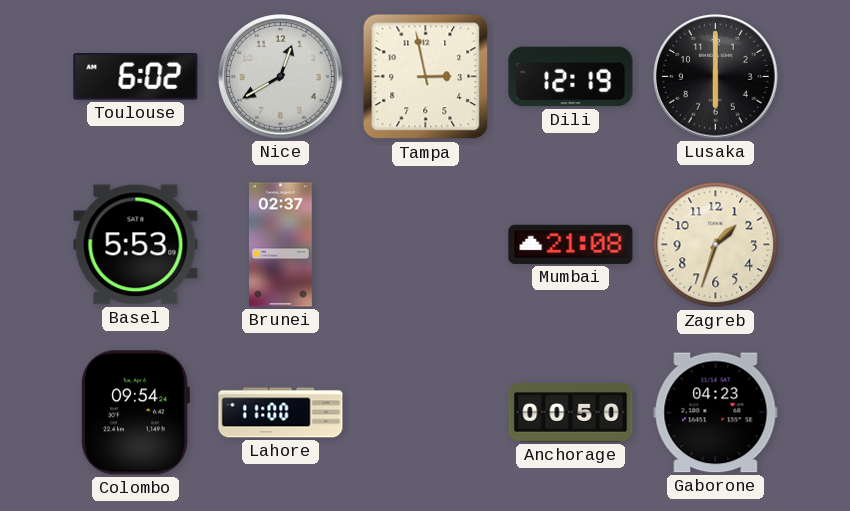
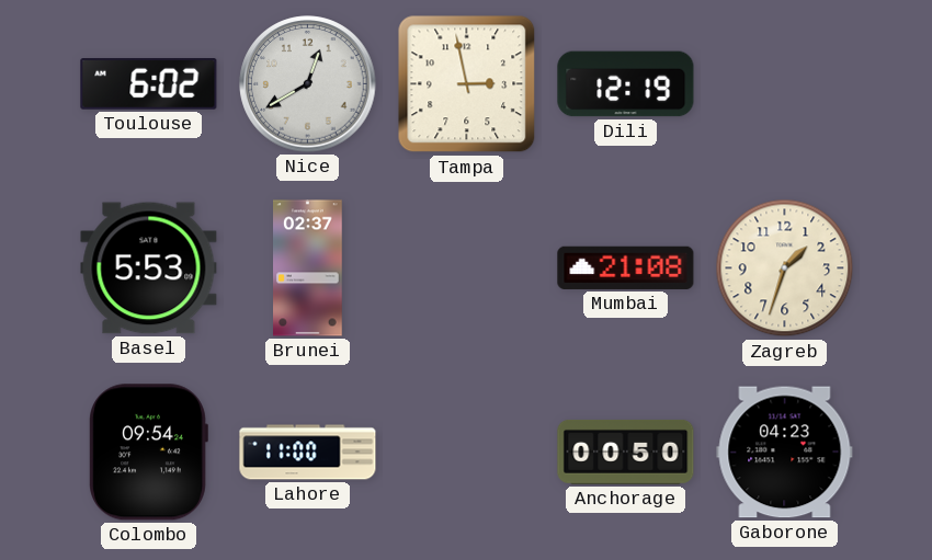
Lusaka: 6:00 -> none (716, 77)
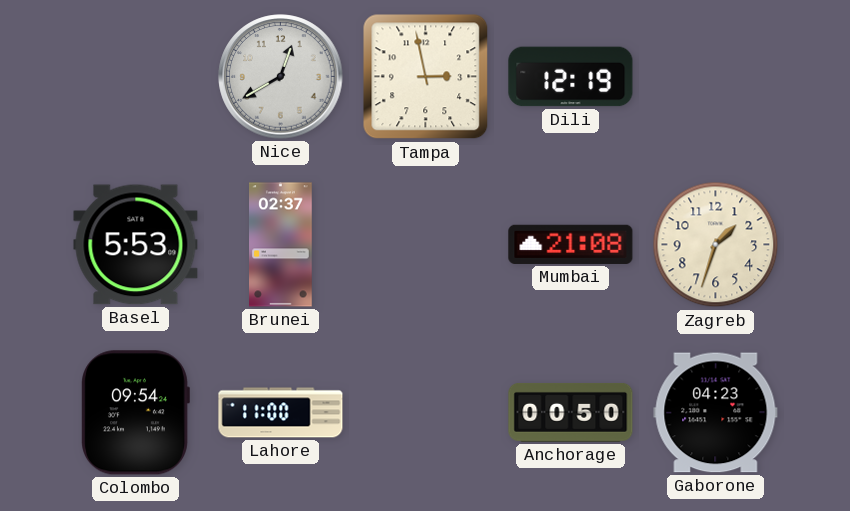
Toulouse: 6:02 -> none (149, 84)
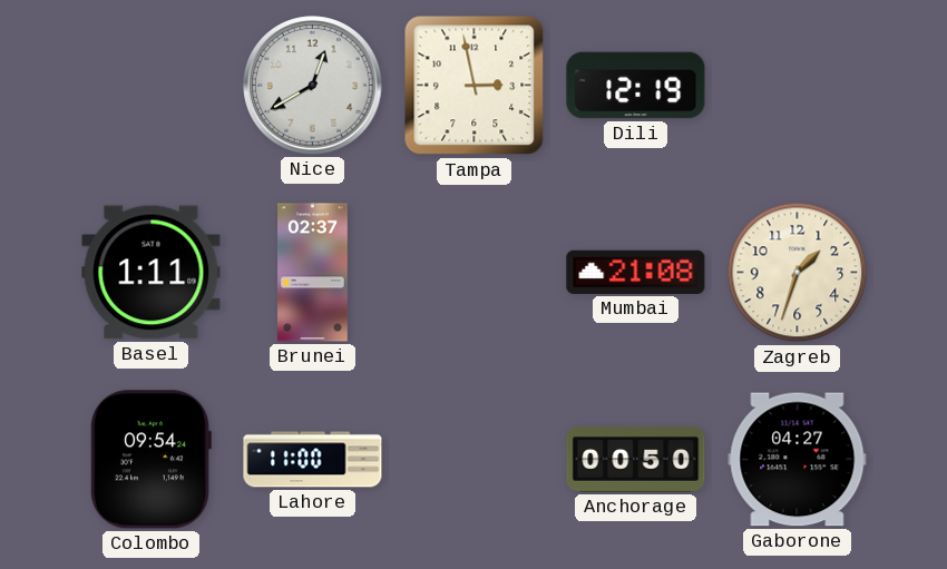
Basel: 5:53 -> 1:11 (152, 273)
Gaborone: 04:23 -> 04:27 (798, 460)
